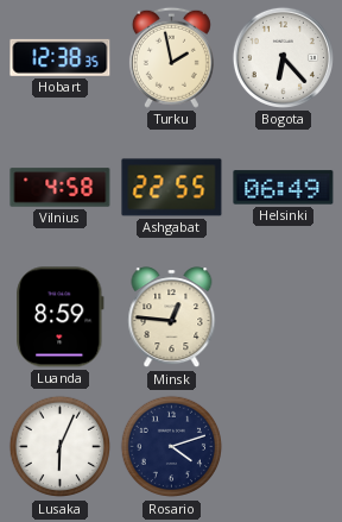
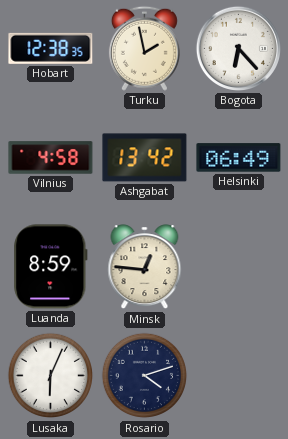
Ashgabat: 22:55 -> 13:42 (145, 158)
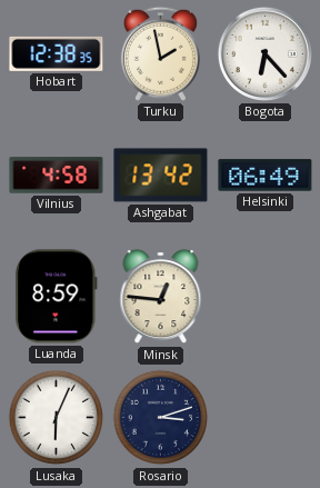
Rosario: 4:12 -> 3:12 (161, 418)
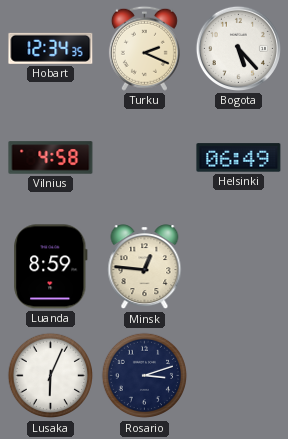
Hobart: 12:38 -> 12:34 (51, 48)
Turku: 1:58 -> 2:19 (144, 48)
Bogota: 6:23 -> 5:23 (238, 48)
Ashgabat: 13:42 -> none (161, 176)
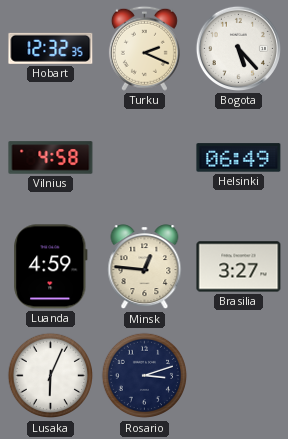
Hobart: 12:34 -> 12:32 (51, 48)
Luanda: 8:59 -> 4:59 (51, 267)
Brasilia: none -> 3:27 (239, 267)
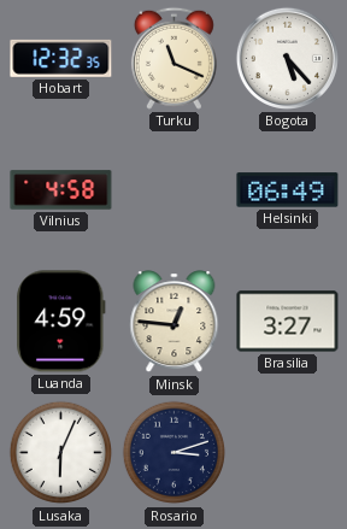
Turku: 2:19 -> 11:19 (173, 58)
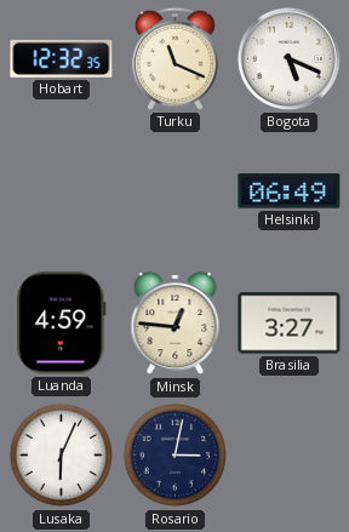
Bogota: 5:23 -> 5:19 (288, 58)
Vilnius: 4:58 -> none (61, 190)
Rosario: 3:12 -> 3:02 (176, 456)
